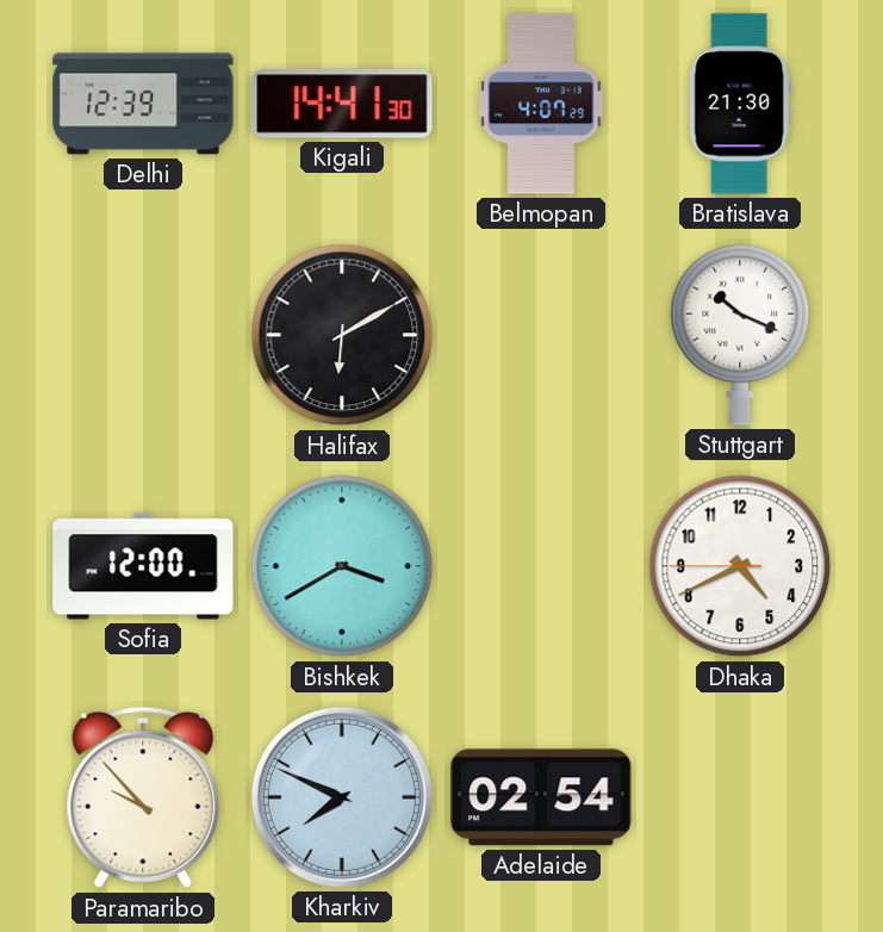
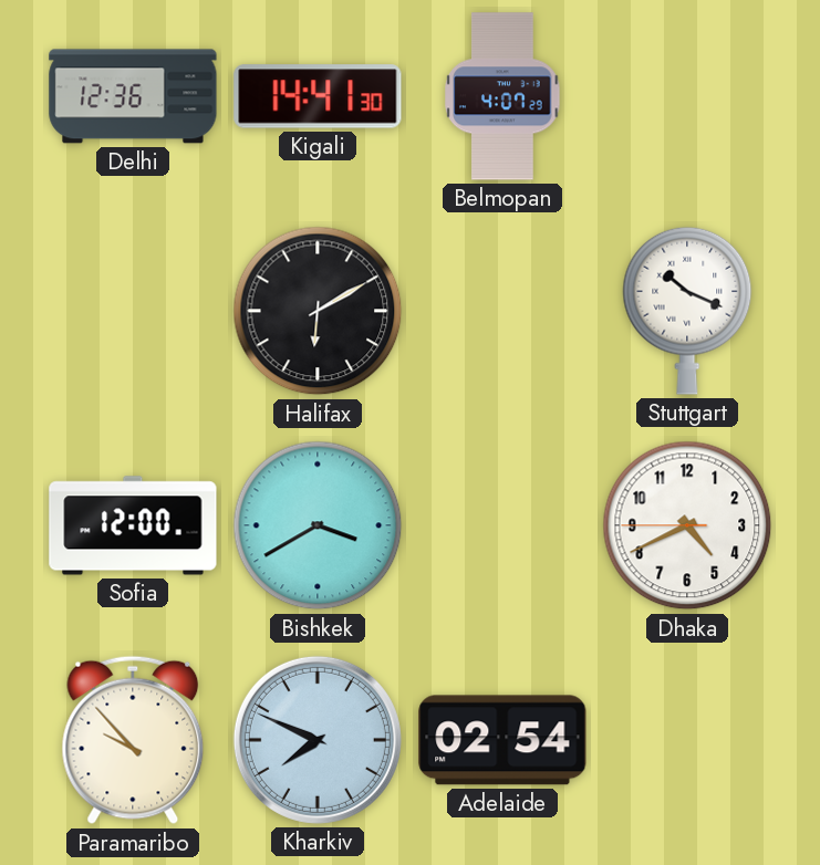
Delhi: 12:39 -> 12:36 (133, 96)
Bratislava: 21:30 -> none (740, 104)
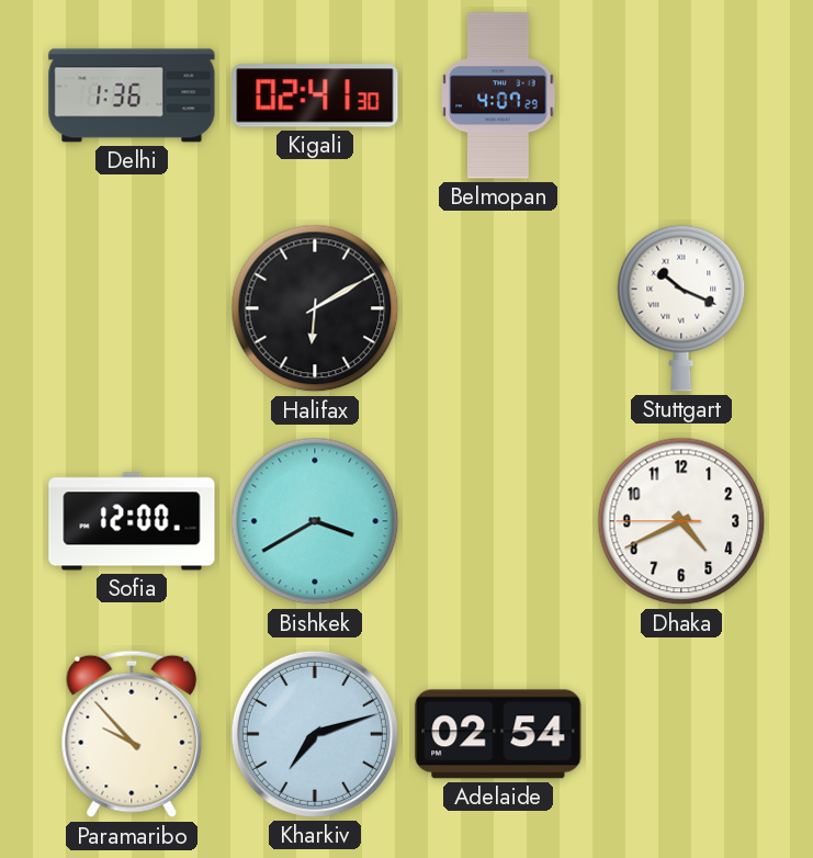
Delhi: 12:36 -> 1:36 (132, 95)
Kigali: 14:41 -> 02:41 (315, 95)
Kharkiv: 7:49 -> 7:12 (315, 734)
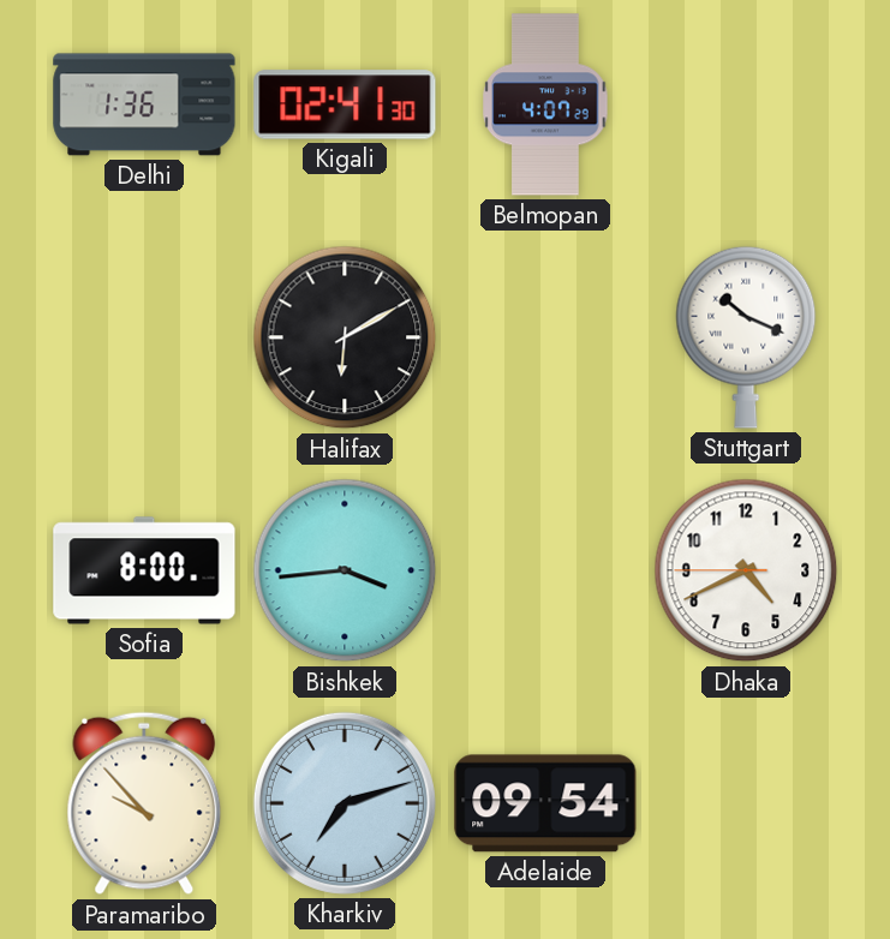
Sofia: 12:00 -> 8:00 (144, 570)
Bishkek: 3:40 -> 3:44 (345, 570)
Adelaide: 02:54 -> 09:54 (545, 803)
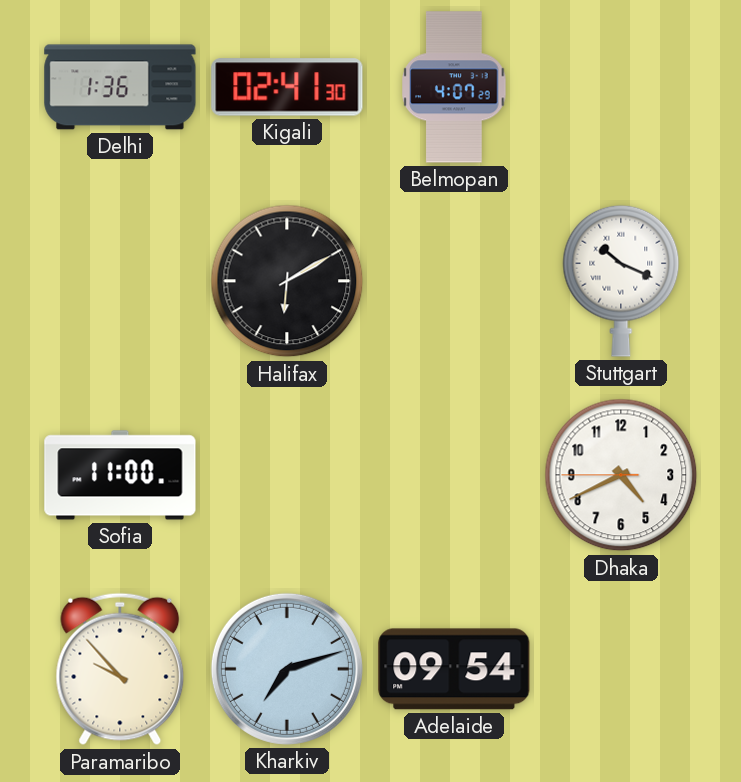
Sofia: 8:00 -> 11:00 (120, 475)
Bishkek: 3:44 -> none (345, 570)
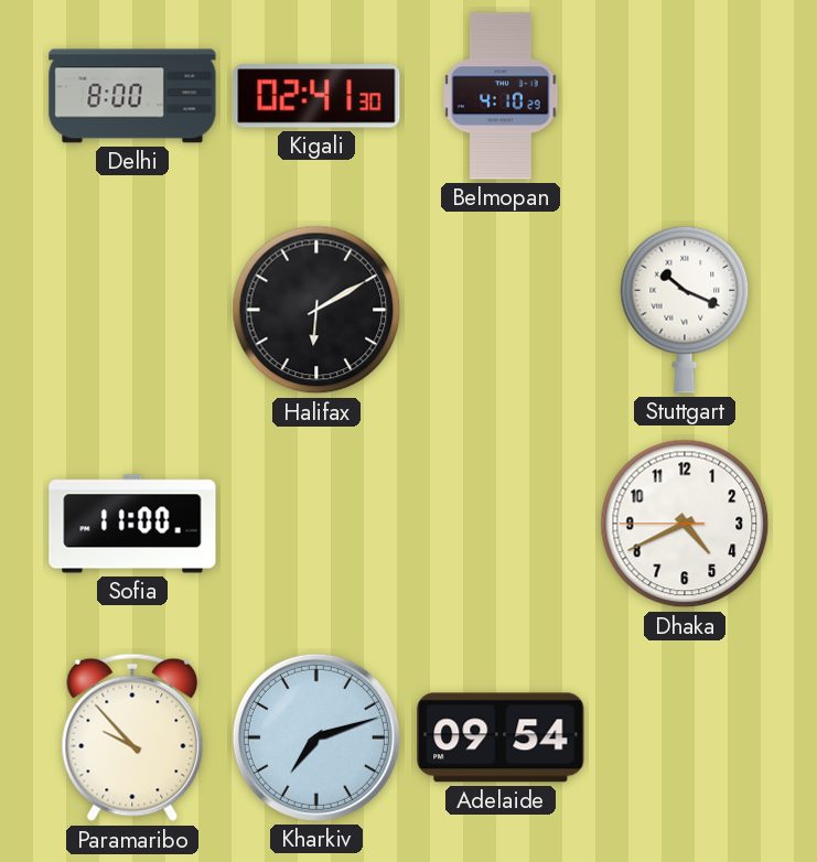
Delhi: 1:36 -> 8:00 (132, 96)
Belmopan: 4:07 -> 4:10 (501, 96)
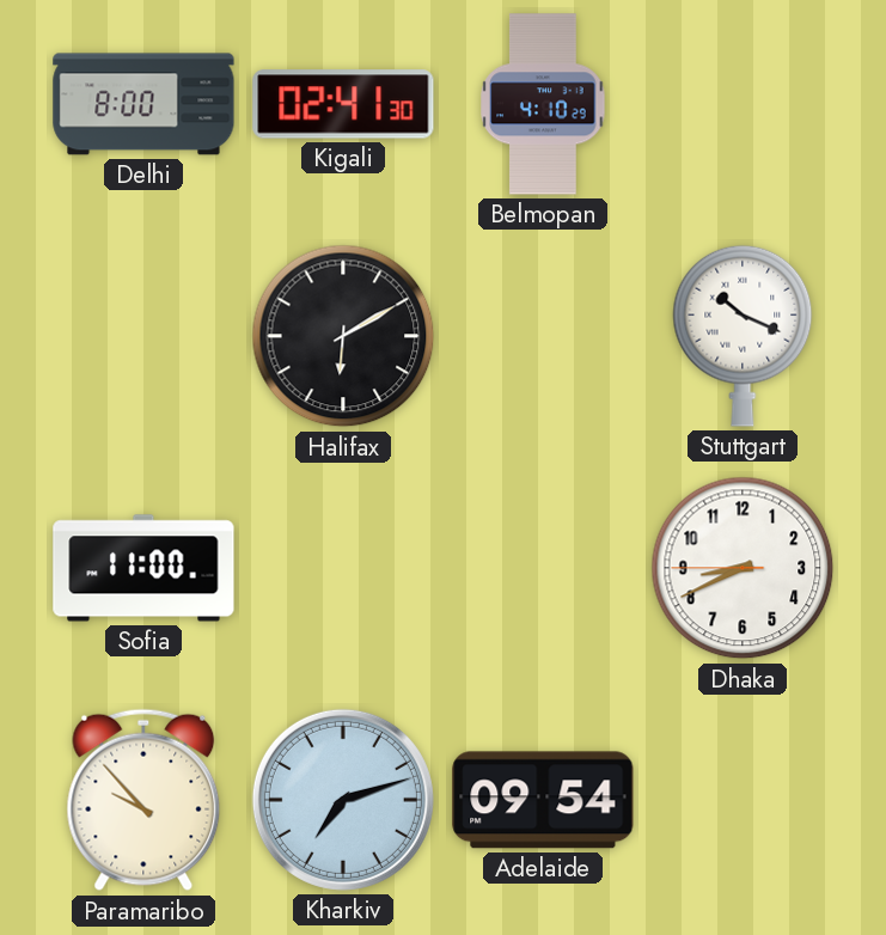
Dhaka: 4:40 -> 8:40 (743, 568)
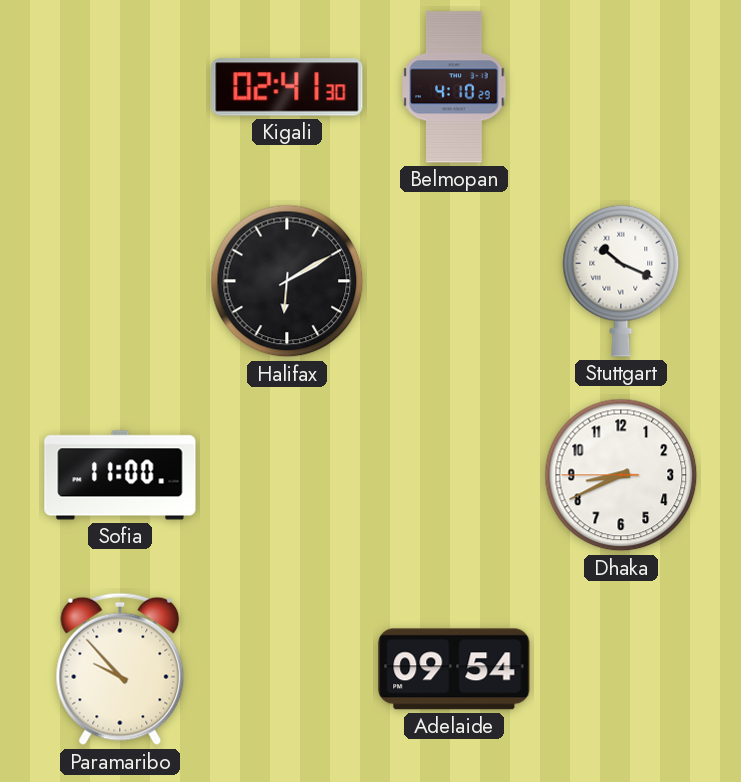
Delhi: 8:00 -> none (143, 104)
Kharkiv: 7:12 -> none (343, 800)
